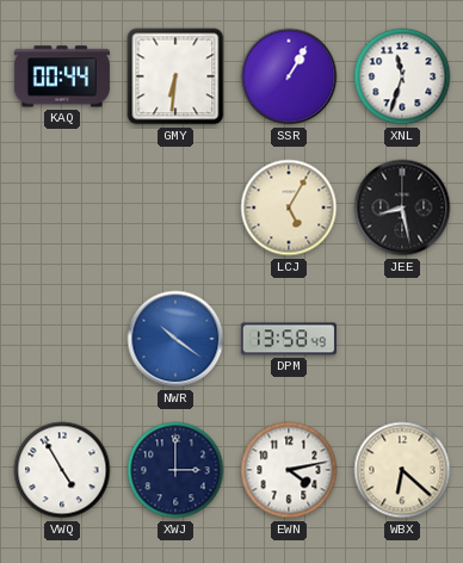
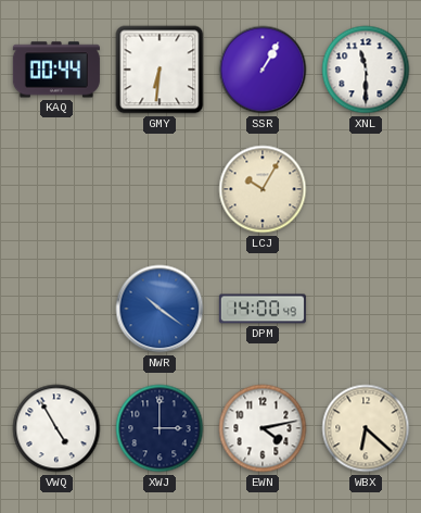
XNL: 11:33 -> 11:30 (366, 70)
LCJ: 5:05 -> 10:05 (263, 189)
JEE: 8:28 -> none (402, 208)
DPM: 13:58 -> 14:00 (263, 309)
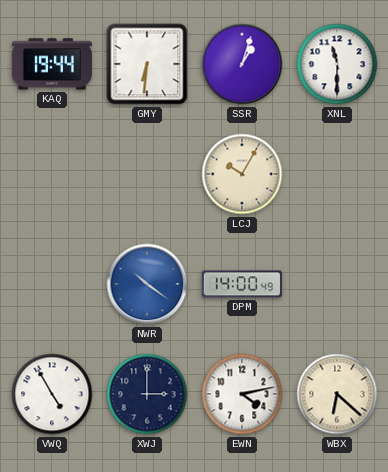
KAQ: 00:44 -> 19:44 (52, 64)
SSR: 1:05 -> 1:03 (242, 64)
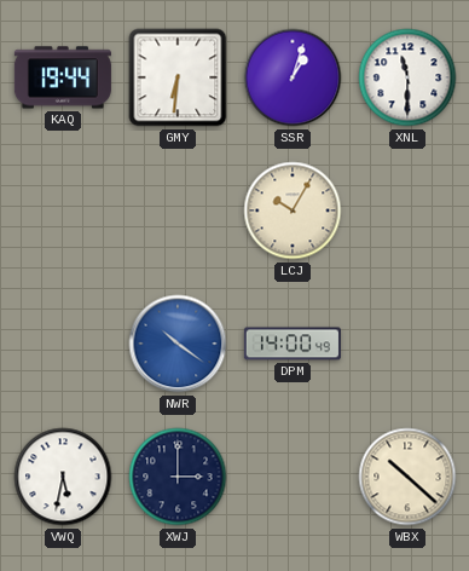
VWQ: 4:55 -> 5:32 (63, 477)
EWN: 4:13 -> none (242, 394)
WBX: 6:22 -> 10:22 (407, 477)
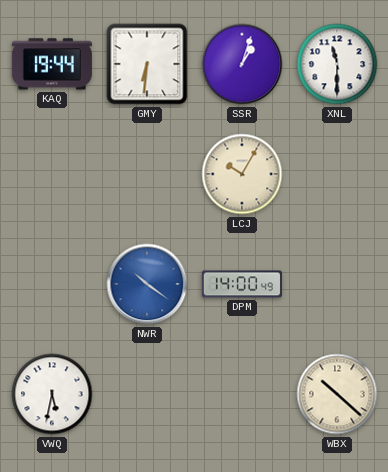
XWJ: 3:00 -> none (178, 477)
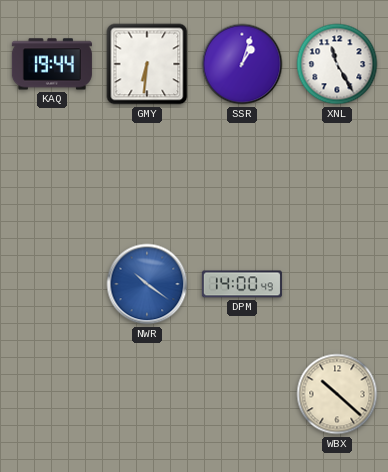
XNL: 11:30 -> 11:25 (337, 64)
LCJ: 10:05 -> none (242, 174)
VWQ: 5:32 -> none (52, 394)
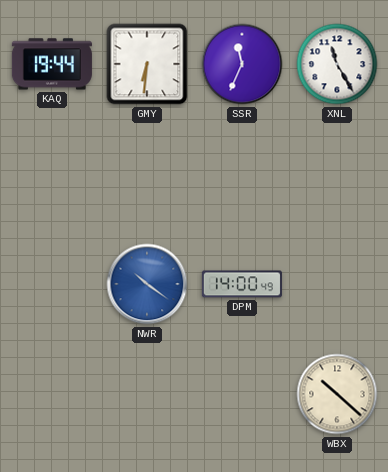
SSR: 1:03 -> 11:34 (242, 64)
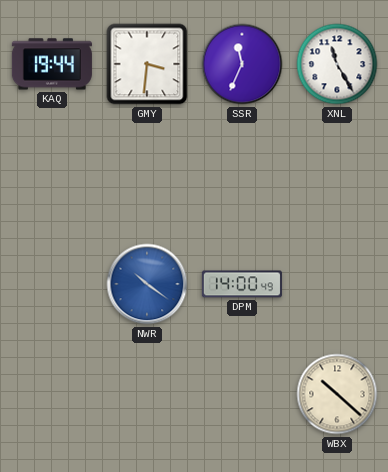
GMY: 6:31 -> 3:31 (147, 64)
